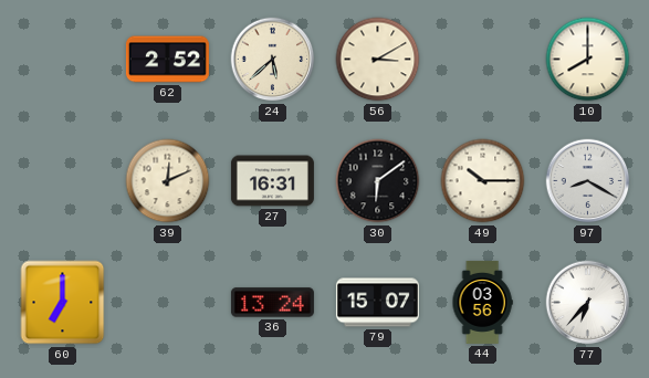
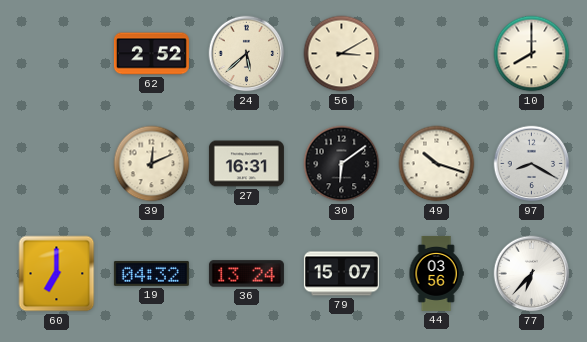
49: 10:15 -> 10:18 (437, 164)
19: none -> 04:32 (151, 273)
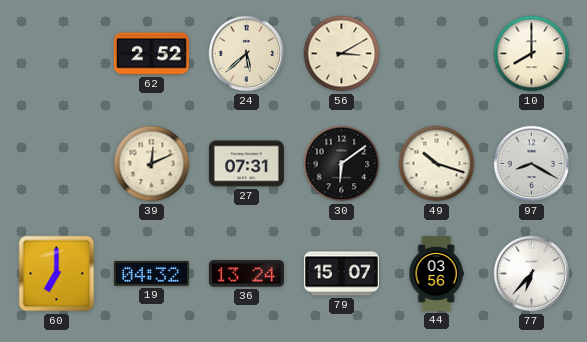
27: 16:31 -> 07:31 (246, 164)
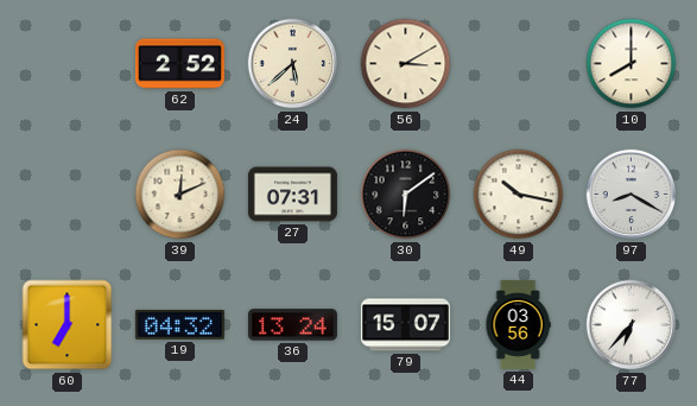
49: 10:18 -> 10:17 (519, 195)
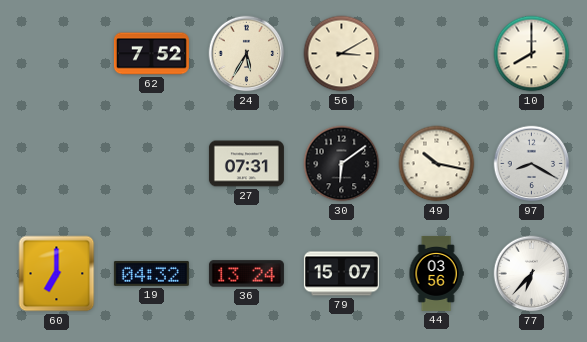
62: 2:52 -> 7:52 (151, 54)
24: 5:38 -> 5:35 (247, 54)
39: 12:11 -> none (180, 195)
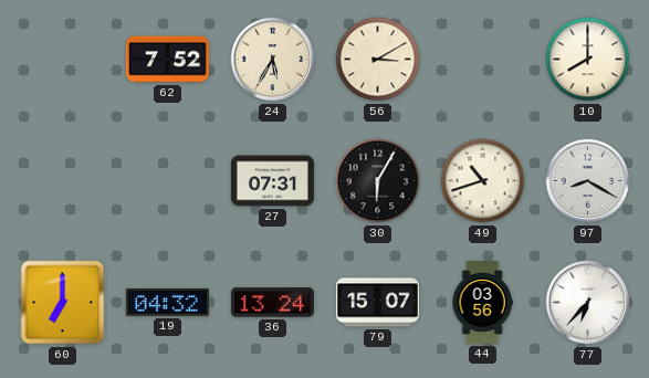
30: 6:09 -> 6:05 (378, 181)
49: 10:17 -> 10:42 (483, 181)
